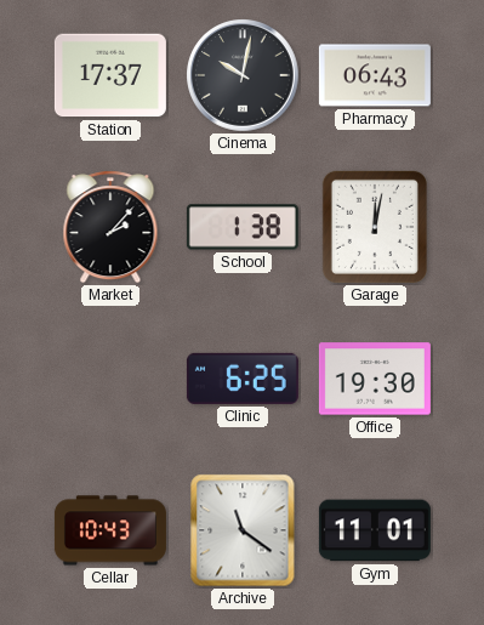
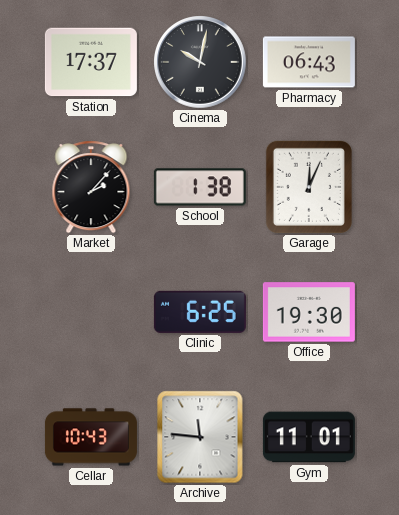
Garage: 12:02 -> 12:04 (309, 187)
Archive: 11:21 -> 11:46 (200, 437)
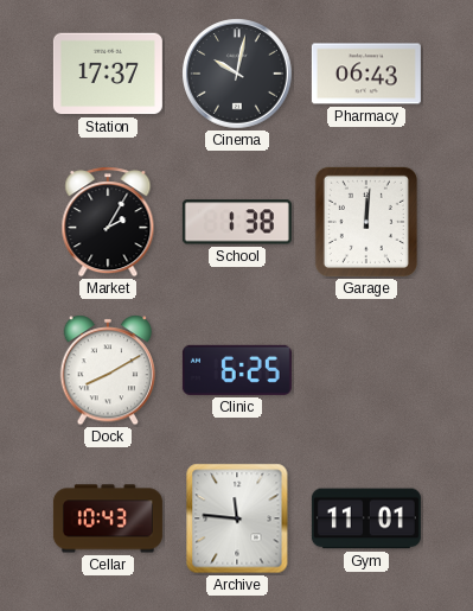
Market: 2:07 -> 2:05 (108, 222)
Garage: 12:04 -> 12:01 (366, 222)
Dock: none -> 8:10 (108, 370)
Office: 19:30 -> none (309, 312)
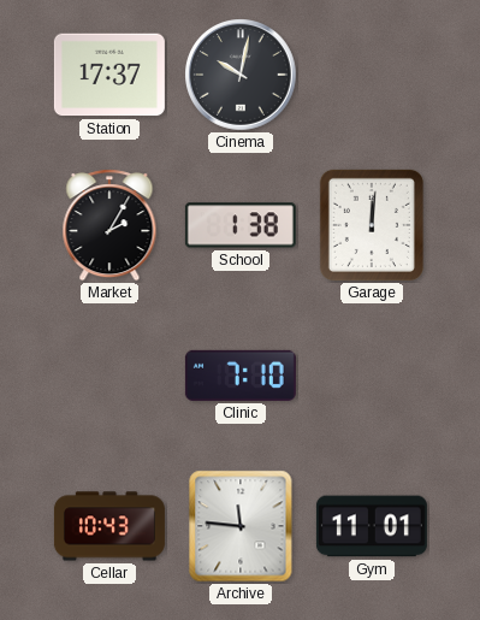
Pharmacy: 06:43 -> none (366, 74)
Dock: 8:10 -> none (108, 370)
Clinic: 6:25 -> 7:10 (241, 376)
